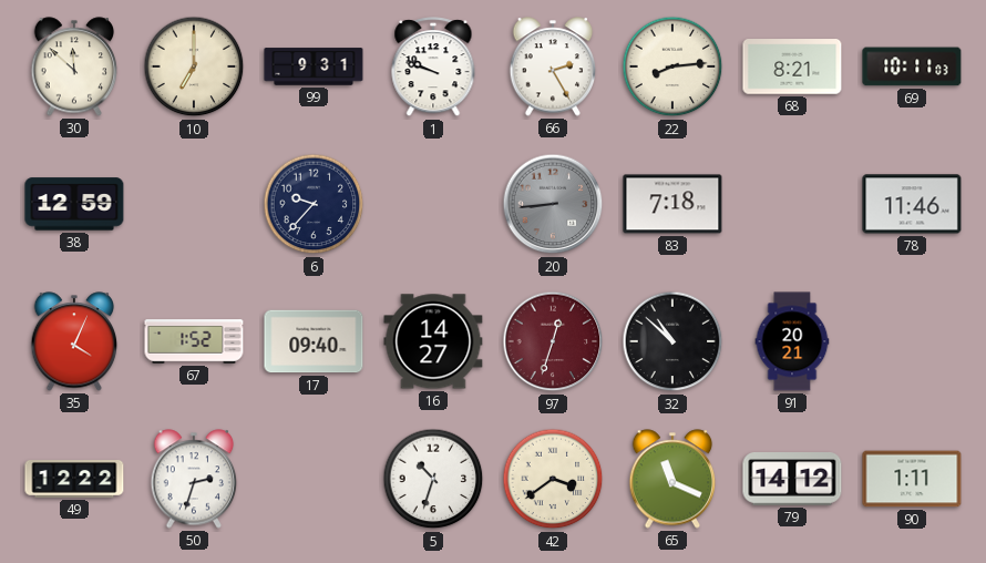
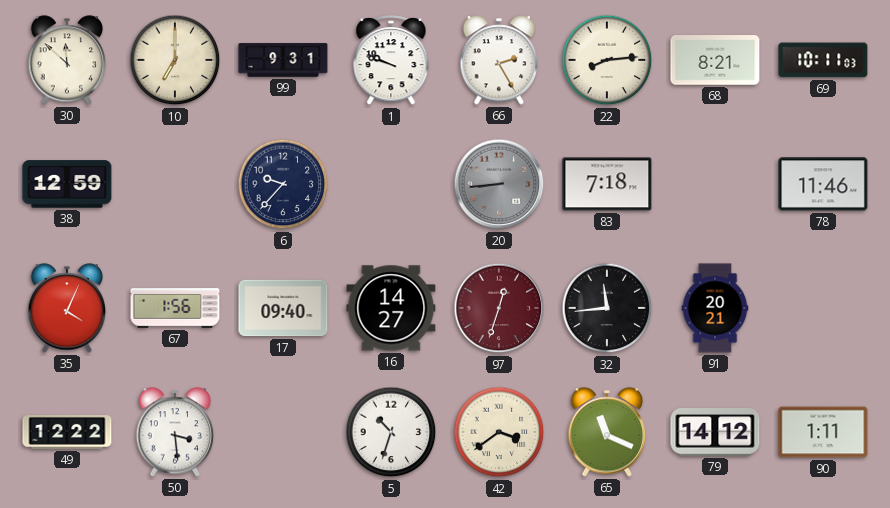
67: 1:52 -> 1:56 (175, 308)
32: 10:52 -> 11:44 (607, 308)
50: 2:33 -> 3:29 (175, 432)
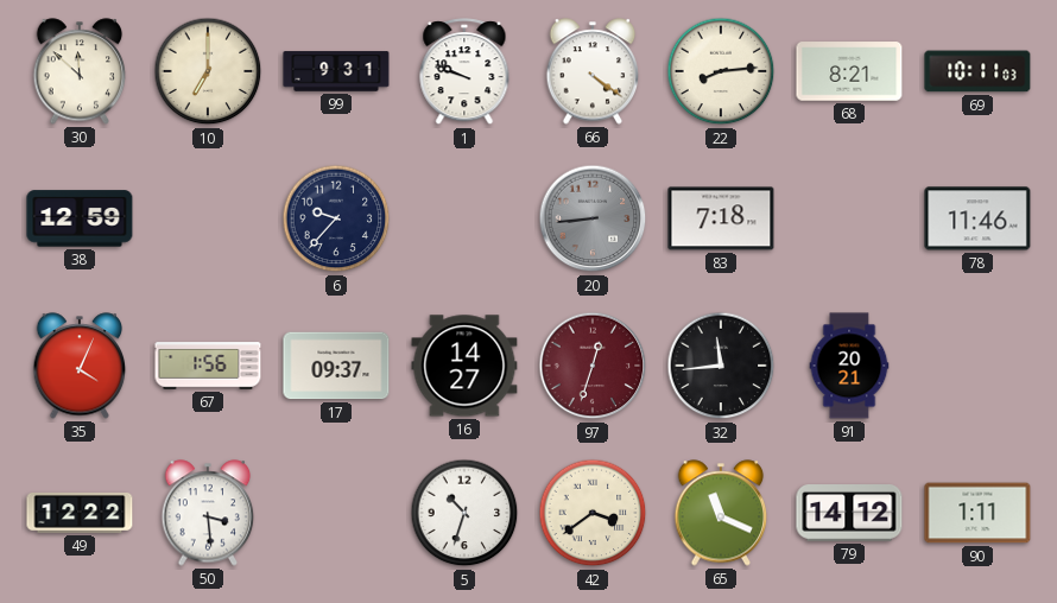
66: 2:25 -> 4:21 (593, 71)
17: 09:40 -> 09:37 (336, 366)
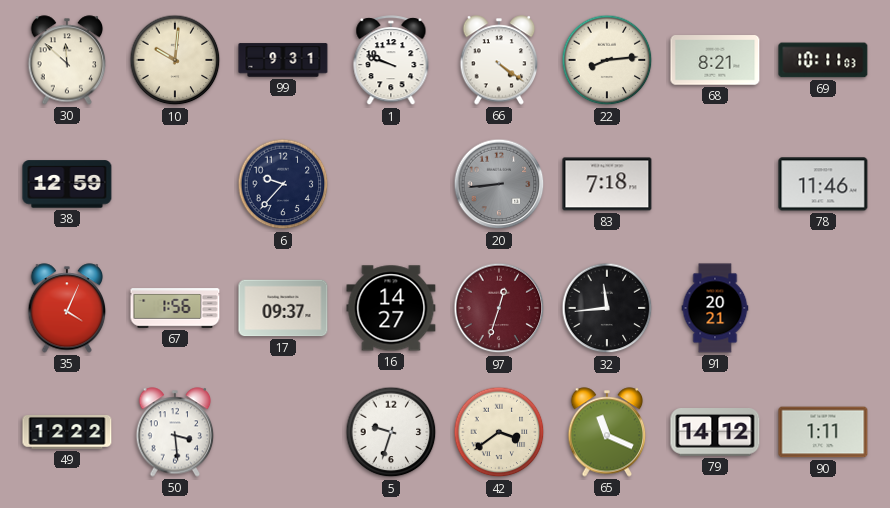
10: 7:00 -> 10:01 (175, 60)
5: 10:33 -> 9:33 (391, 432)
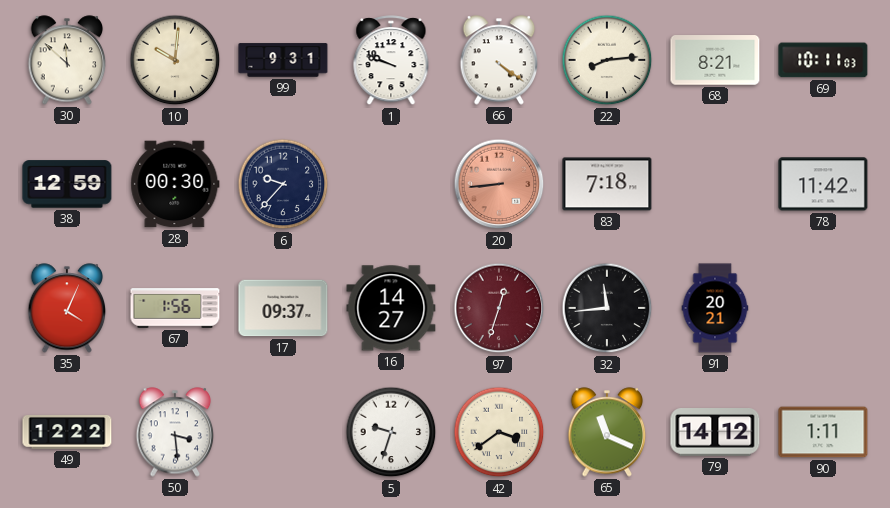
28: none -> 00:30 (175, 184)
20 dial: grey -> salmon (499, 184)
78: 11:46 -> 11:42 (823, 184)
